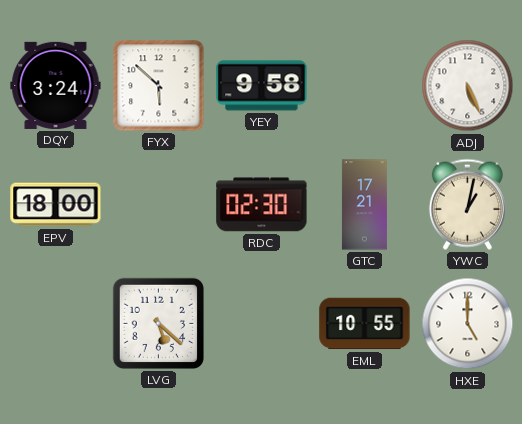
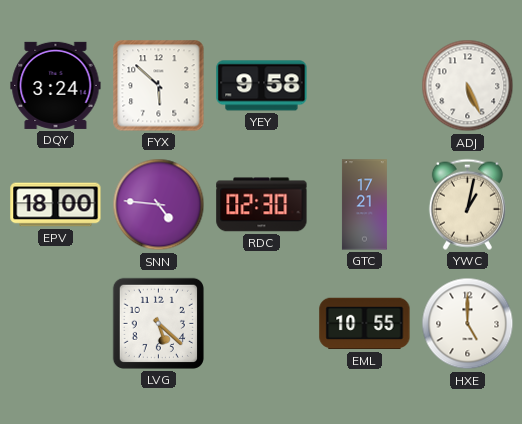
SNN: none -> 4:46 (159, 205)
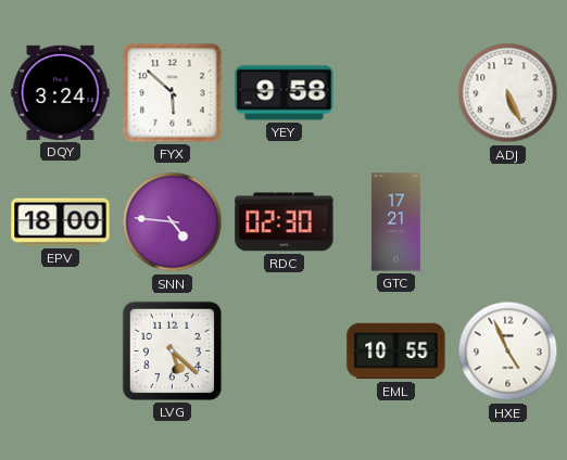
YWC: 1:02 -> none (467, 204)
HXE: 5:00 -> 4:56 (508, 352)
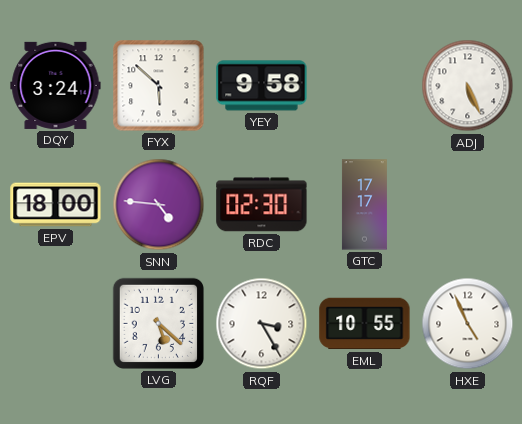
GTC: 17:21 -> 17:17 (364, 205)
RQF: none -> 3:25 (262, 324)
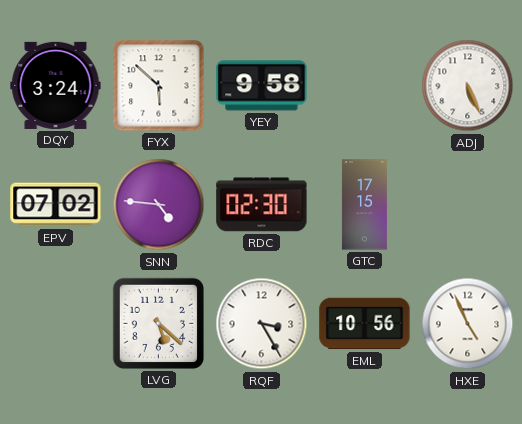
EPV: 18:00 -> 07:02 (56, 205)
GTC: 17:17 -> 17:15 (364, 205)
EML: 10:55 -> 10:56 (365, 324)
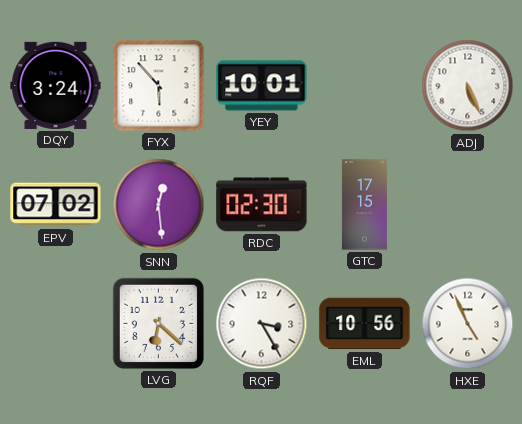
FYX: 5:52 -> 5:53 (159, 86)
YEY: 9:58 -> 10:01 (262, 86)
SNN: 4:46 -> 12:29 (159, 205)
LVG: 5:22 -> 6:22 (158, 323)
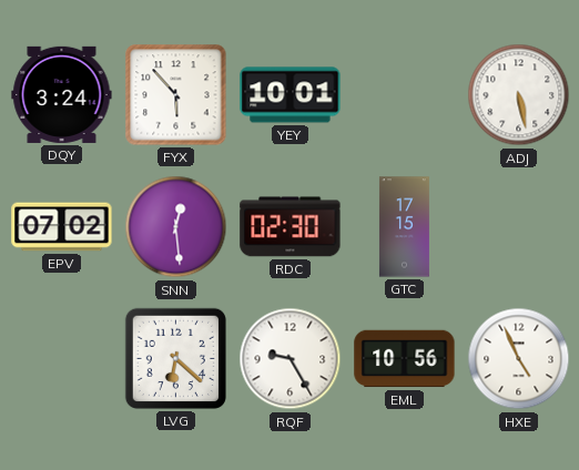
ADJ: 5:26 -> 5:28 (519, 95)
RQF: 3:25 -> 9:25 (291, 359)
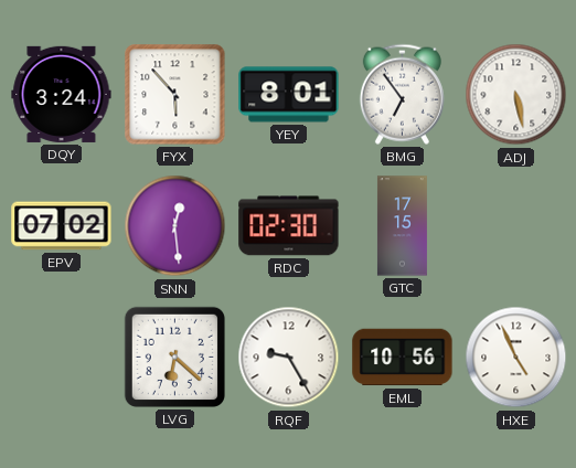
YEY: 10:01 -> 8:01 (289, 95)
BMG: none -> 6:54 (402, 94)
